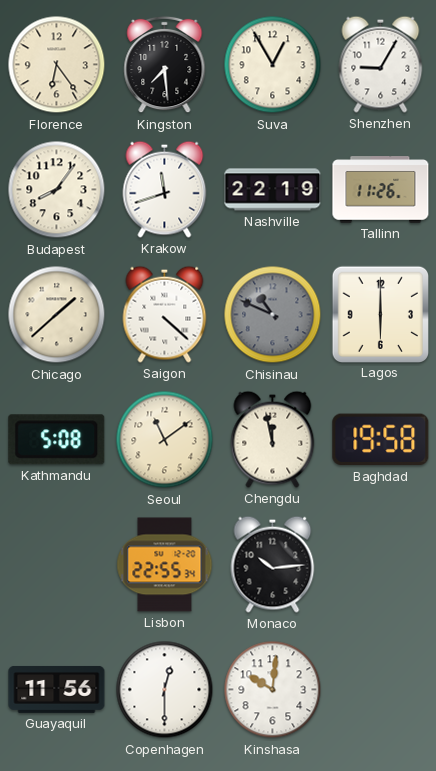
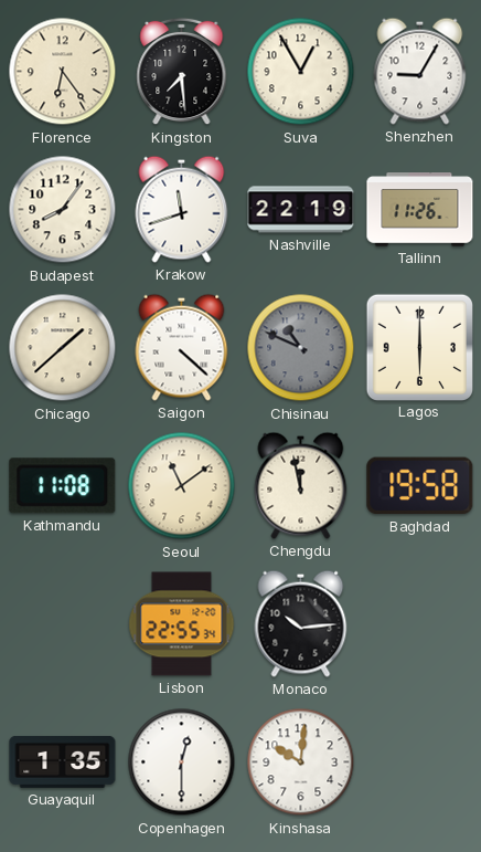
Kathmandu: 5:08 -> 11:08 (63, 486)
Guayaquil: 11:56 -> 1:35 (63, 761)
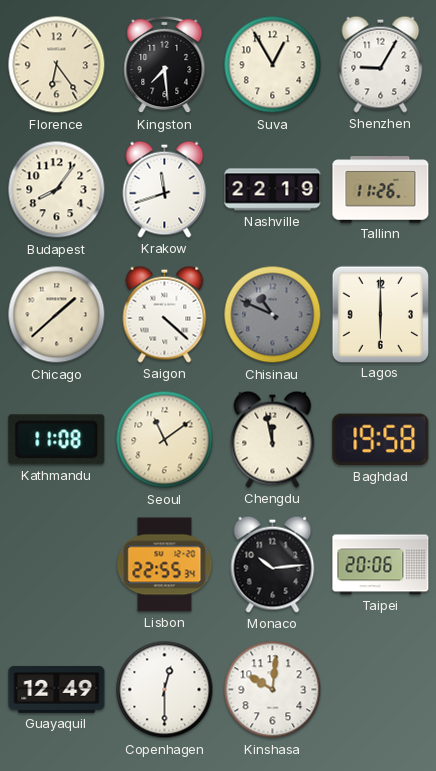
Taipei: none -> 20:06 (381, 565)
Guayaquil: 1:35 -> 12:49 (57, 689)
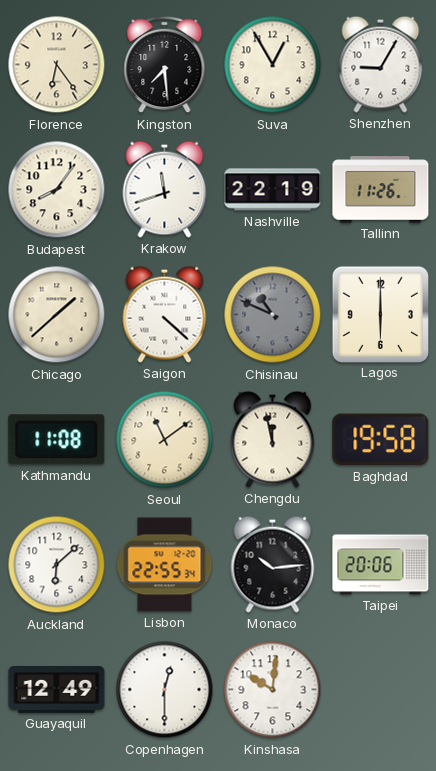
Auckland: none -> 6:08 (57, 565)
